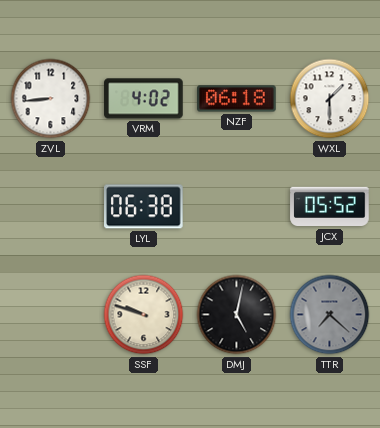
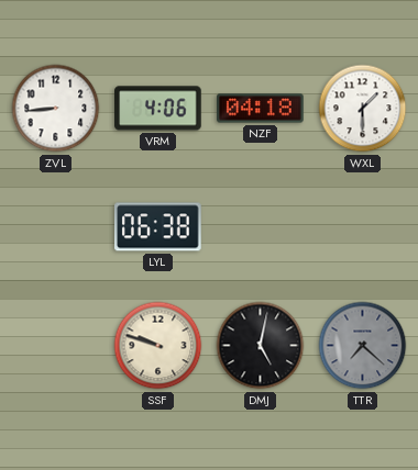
VRM: 4:02 -> 4:06 (158, 109)
NZF: 06:18 -> 04:18 (261, 109)
JCX: 05:52 -> none (330, 207)
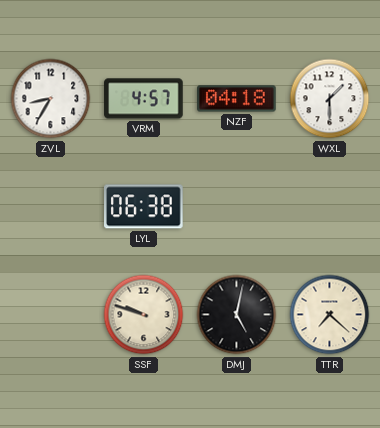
ZVL: 8:44 -> 8:35 (51, 99)
VRM: 4:06 -> 4:57 (144, 99)
TTR dial: grey -> cream (330, 315)
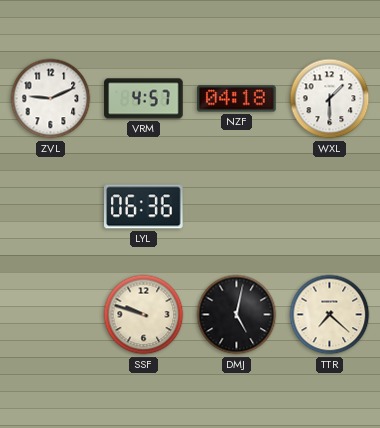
ZVL: 8:35 -> 9:11 (51, 99)
LYL: 06:38 -> 06:36 (144, 207)
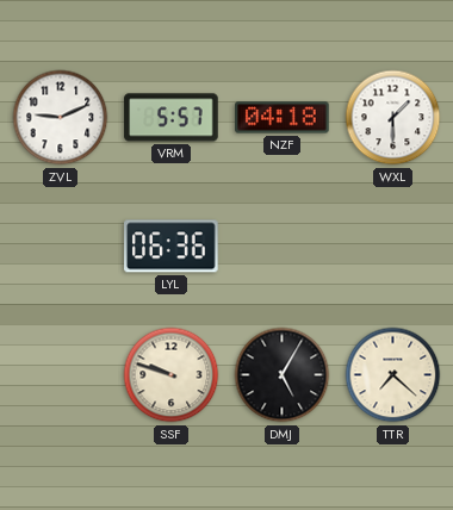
VRM: 4:57 -> 5:57 (172, 118)
DMJ: 5:02 -> 5:05 (283, 375)
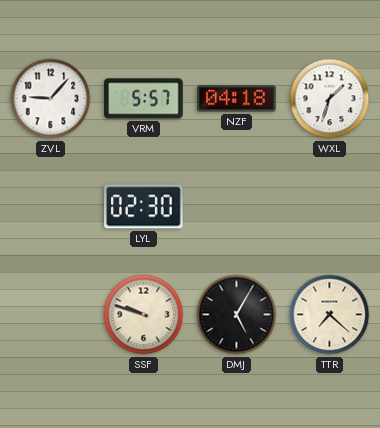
ZVL: 9:11 -> 9:07 (51, 99)
WXL: 1:30 -> 1:33 (330, 99)
LYL: 06:36 -> 02:30 (144, 207)
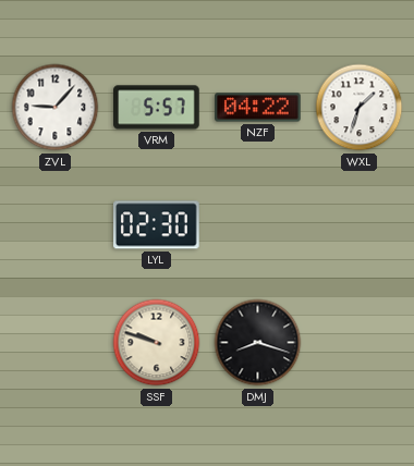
NZF: 04:18 -> 04:22 (258, 108)
DMJ: 5:05 -> 8:18 (258, 343)
TTR: 7:22 -> none (330, 315)
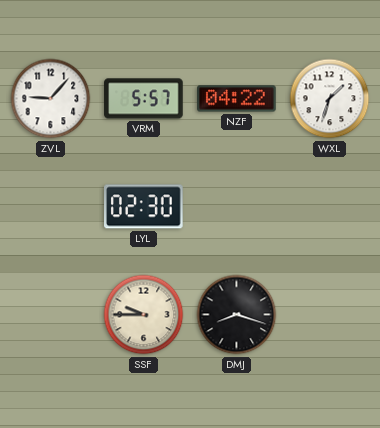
SSF: 9:48 -> 9:45 (144, 315)
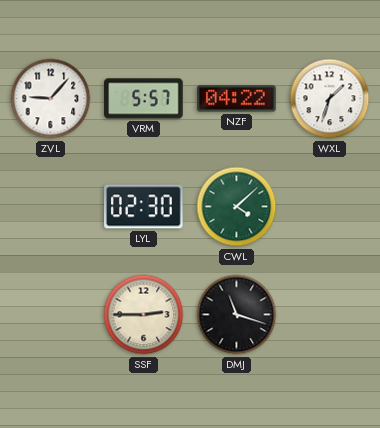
CWL: none -> 4:08 (237, 207)
SSF: 9:45 -> 2:45 (144, 315)
DMJ: 8:18 -> 11:18 (237, 315)
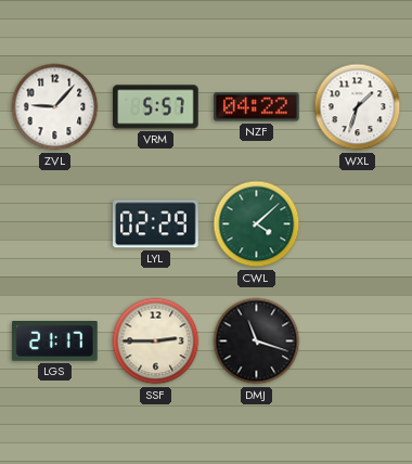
LYL: 02:30 -> 02:29 (156, 224)
LGS: none -> 21:17 (55, 341)
